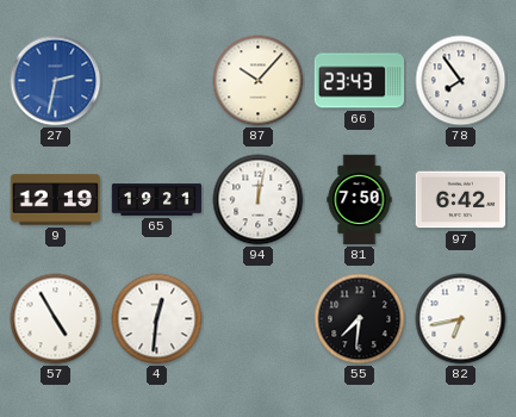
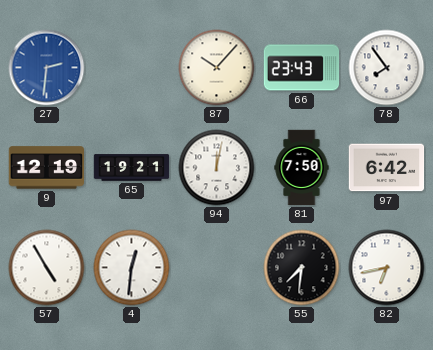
27: 2:32 -> 2:31 (47, 68)
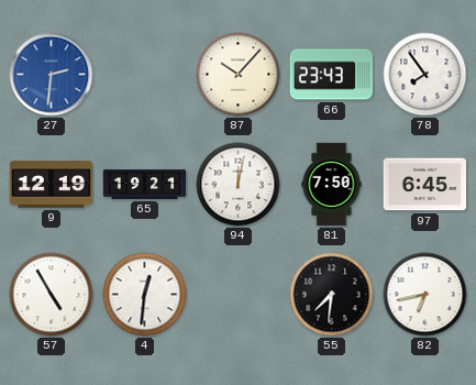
97: 6:42 -> 6:45 (425, 185)
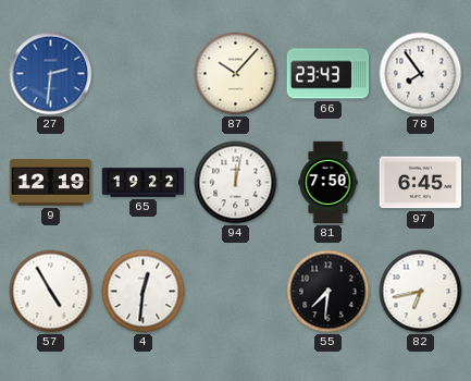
65: 19:21 -> 19:22 (144, 183)
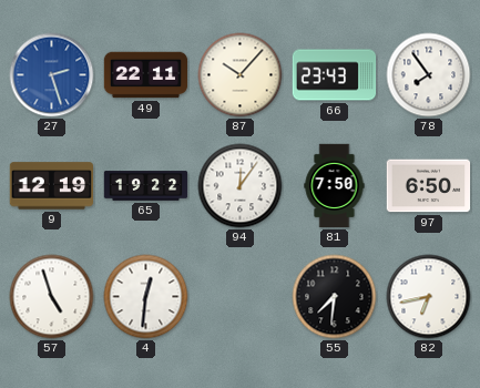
27: 2:31 -> 2:27 (52, 75)
49: none -> 22:11 (146, 75)
94: 12:02 -> 12:06 (241, 186)
97: 6:45 -> 6:50 (429, 186)
57: 4:55 -> 4:57 (52, 297)
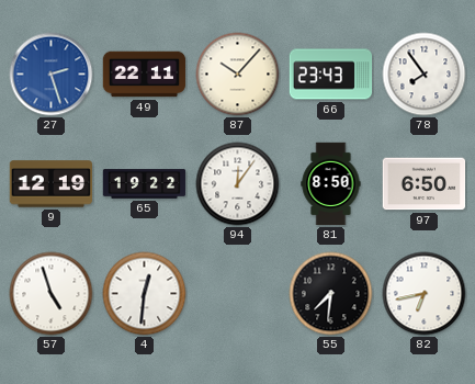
81: 7:50 -> 8:50 (331, 184)
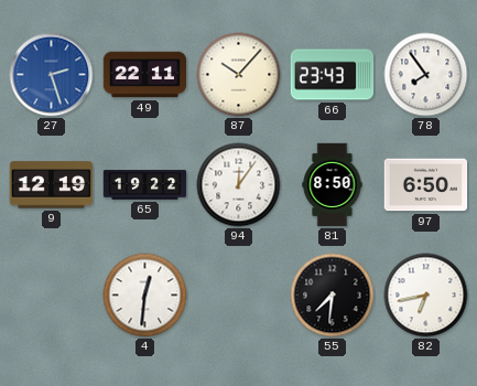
57: 4:57 -> none (52, 294)
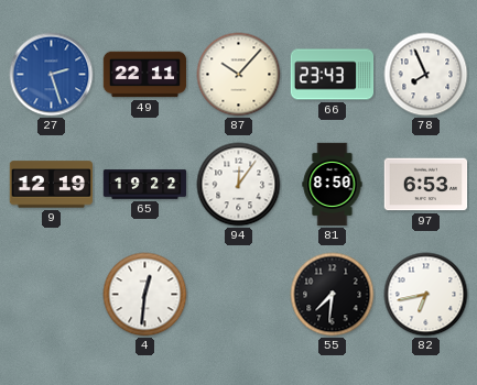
78: 7:54 -> 7:56 (426, 75)
97: 6:50 -> 6:53 (426, 185)
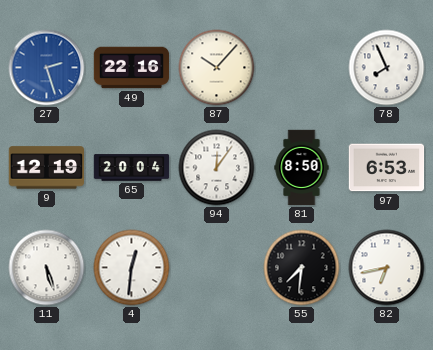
49: 22:11 -> 22:16 (132, 68)
66: 23:43 -> none (333, 75)
65: 19:22 -> 20:04 (132, 168)
11: none -> 5:27 (47, 268)
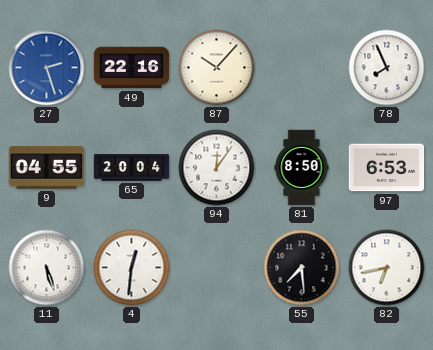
9: 12:19 -> 04:55 (47, 168)
55: 7:31 -> 7:29 (302, 268)
